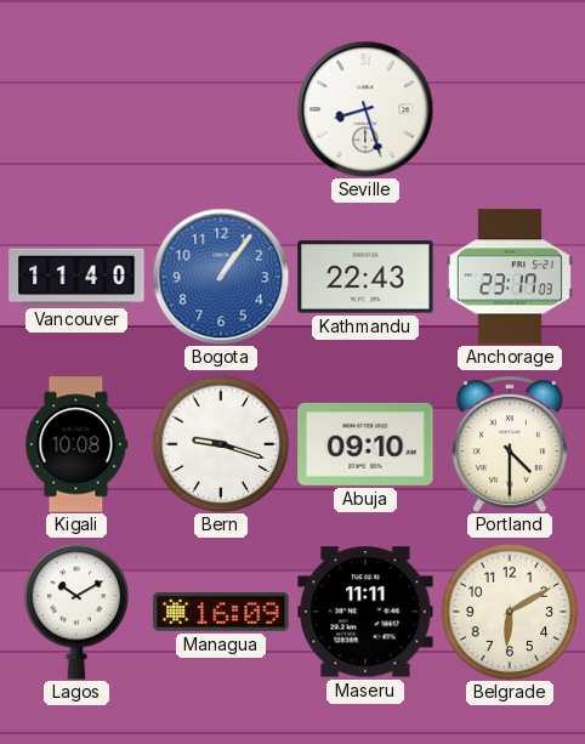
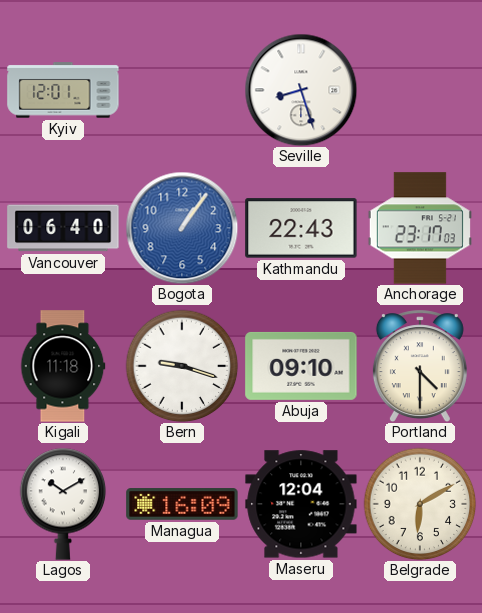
Kyiv: none -> 12:01 (63, 90)
Vancouver: 11:40 -> 06:40 (63, 228)
Kigali: 10:08 -> 11:18 (63, 366)
Maseru: 11:11 -> 12:04 (301, 504)
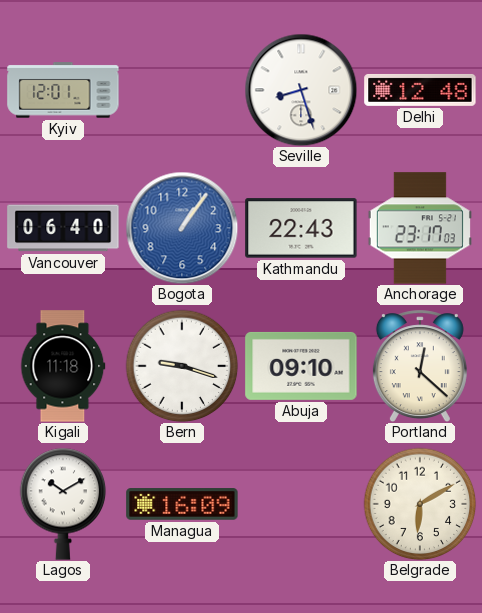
Delhi: none -> 12:48 (420, 90)
Portland: 4:30 -> 12:22 (420, 366)
Maseru: 12:04 -> none (301, 504)
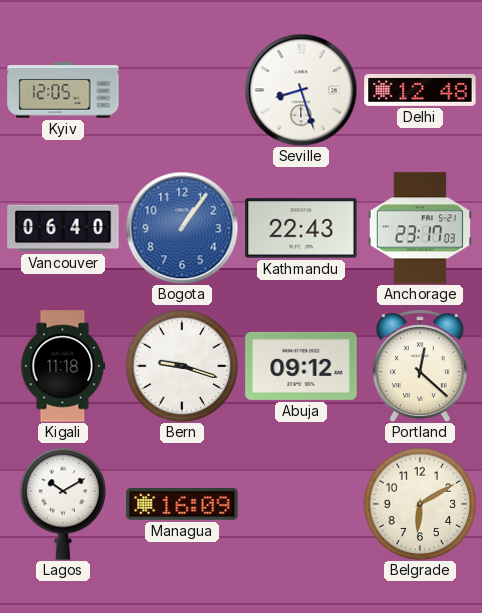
Kyiv: 12:01 -> 12:05 (63, 90)
Abuja: 09:10 -> 09:12 (301, 366)
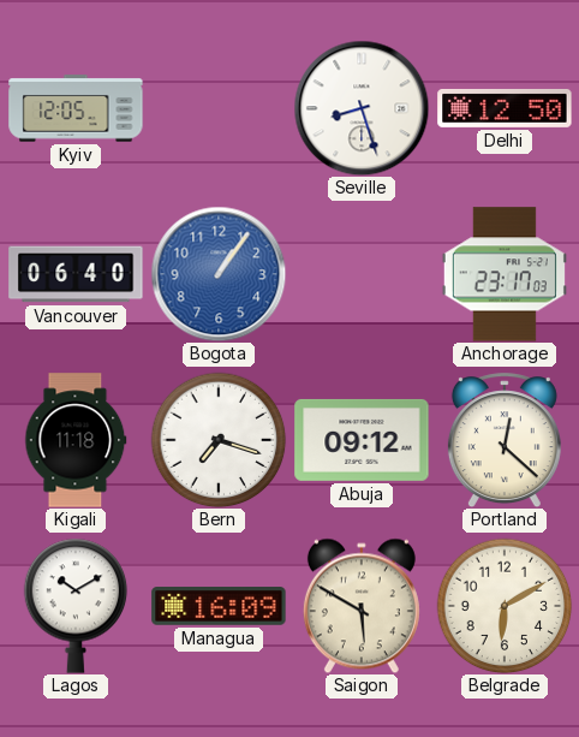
Delhi: 12:48 -> 12:50 (505, 108)
Kathmandu: 22:43 -> none (301, 228)
Bern: 9:18 -> 7:18 (219, 440)
Saigon: none -> 5:50 (362, 606)
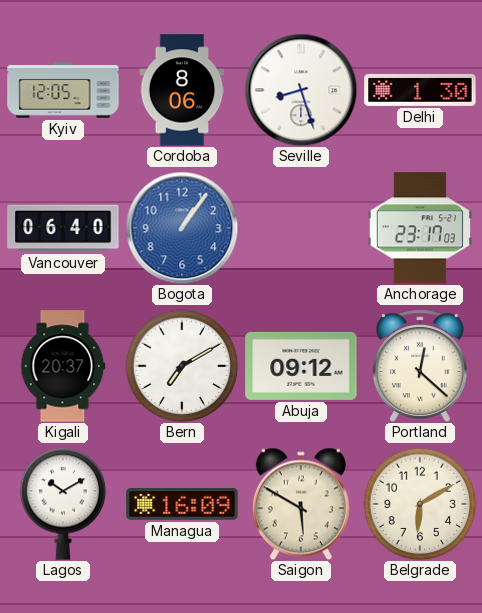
Cordoba: none -> 8:06 (182, 90)
Delhi: 12:50 -> 1:30 (420, 90)
Kigali: 11:18 -> 20:37 (63, 366)
Bern: 7:18 -> 7:10 (182, 366)
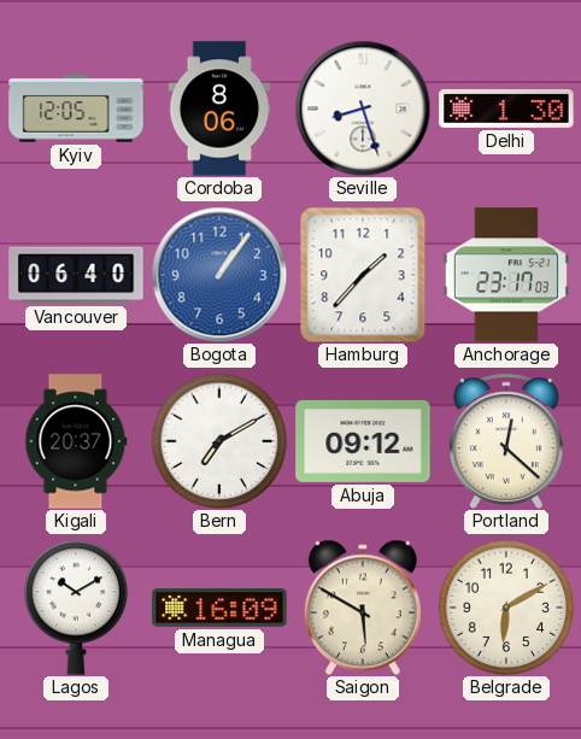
Hamburg: none -> 1:37 (363, 275)
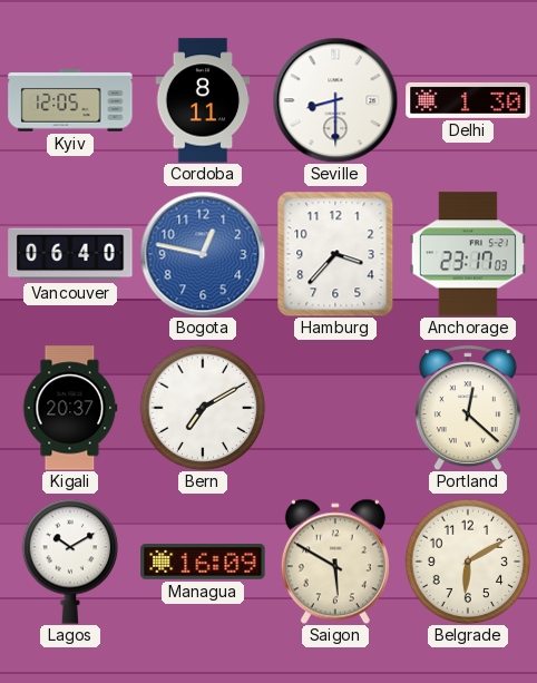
Cordoba: 8:06 -> 8:11 (203, 100)
Seville: 8:27 -> 8:30 (335, 100)
Bogota: 1:06 -> 12:47 (203, 254)
Hamburg: 1:37 -> 3:37 (335, 254)
Abuja: 09:12 -> none (363, 441)
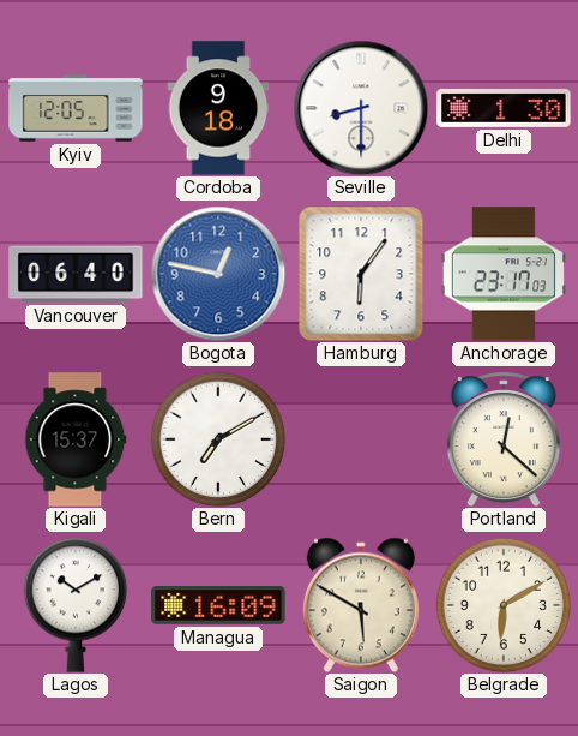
Cordoba: 8:11 -> 9:18 (218, 108)
Hamburg: 3:37 -> 6:06 (361, 274)
Kigali: 20:37 -> 15:37 (76, 439)
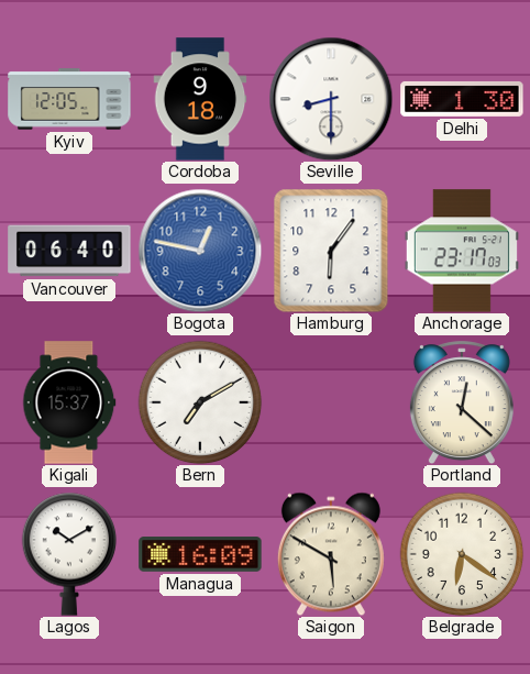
Belgrade: 6:10 -> 6:21 (462, 554)
